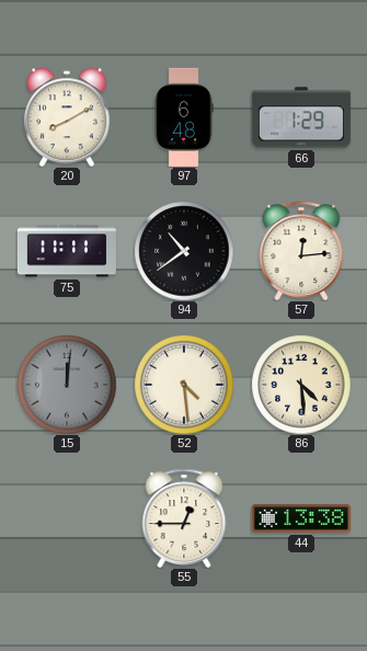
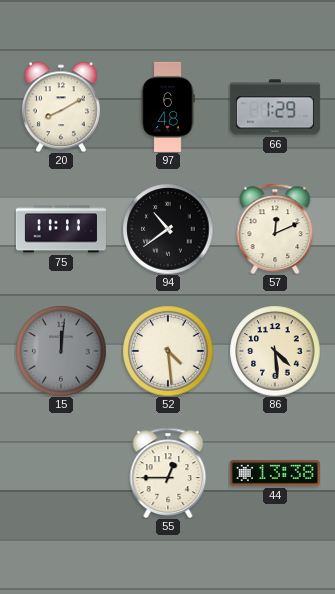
57: 12:14 -> 12:11 (275, 228)
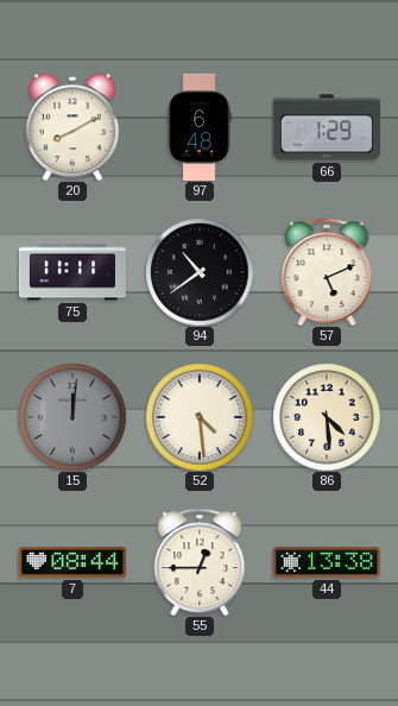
57: 12:11 -> 5:11 (327, 271)
7: none -> 08:44 (72, 562)
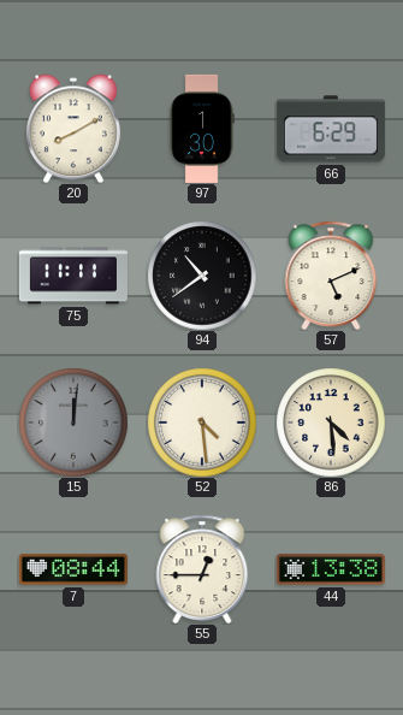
97: 6:48 -> 1:30 (202, 129)
66: 1:29 -> 6:29 (331, 129)
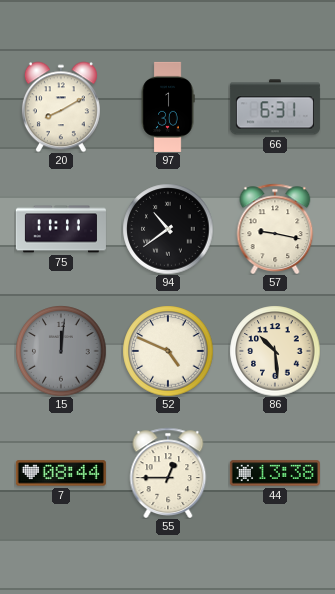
66: 6:29 -> 6:31 (275, 107)
57: 5:11 -> 9:17 (275, 228)
52: 4:29 -> 4:49 (168, 351)
86: 4:29 -> 10:29 (275, 351)
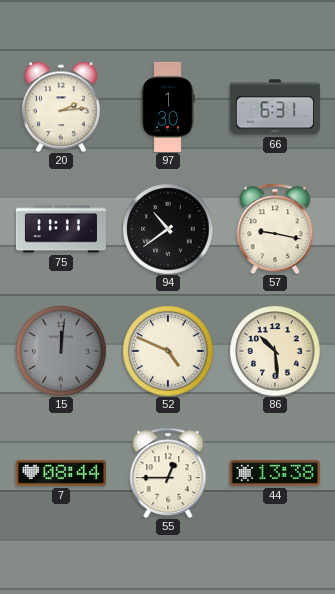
20: 8:10 -> 2:14 (61, 107)
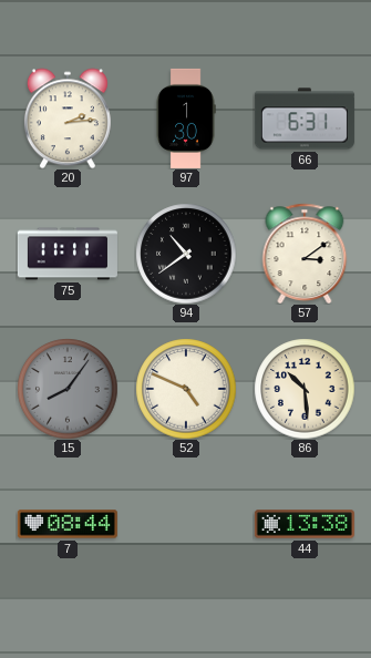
57: 9:17 -> 3:09 (305, 253)
15: 12:01 -> 8:06 (68, 389)
55: 12:45 -> none (168, 472)
